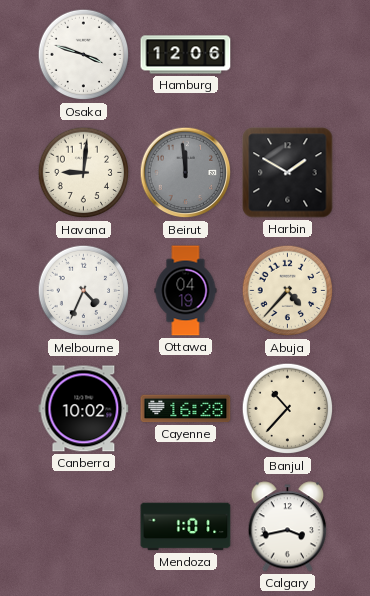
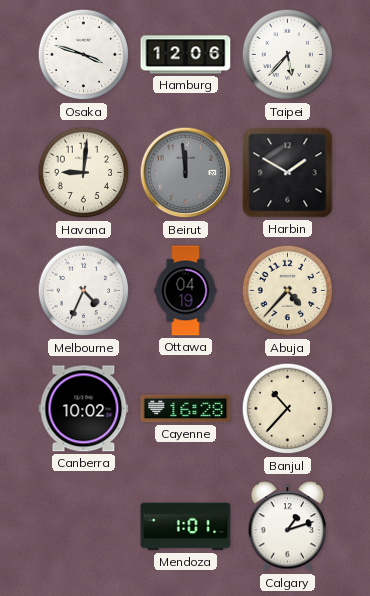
Taipei: none -> 5:37 (288, 55)
Calgary: 3:43 -> 1:12 (288, 527)
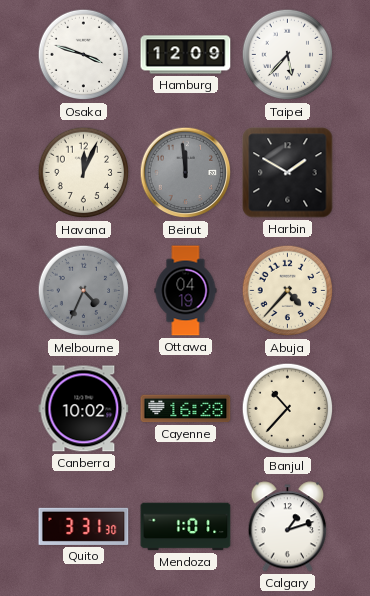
Hamburg: 12:06 -> 12:09 (186, 55)
Havana: 9:01 -> 12:04 (84, 173)
Melbourne dial: white -> grey (84, 291)
Quito: none -> 3:31 (84, 526)
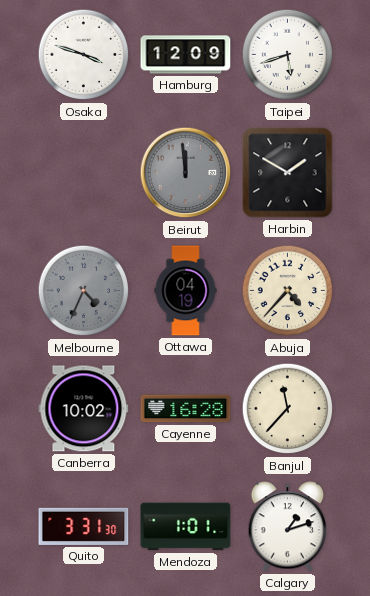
Taipei: 5:37 -> 5:42 (288, 55)
Havana: 12:04 -> none (84, 173)
Banjul: 10:37 -> 11:37 (288, 409)
